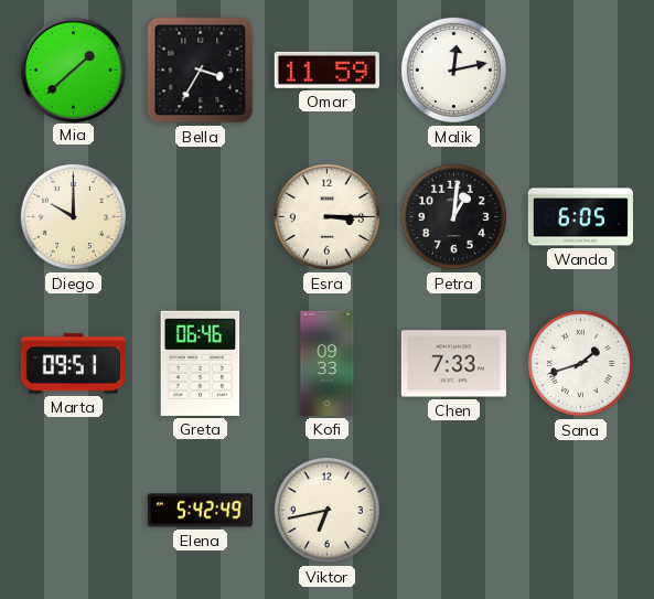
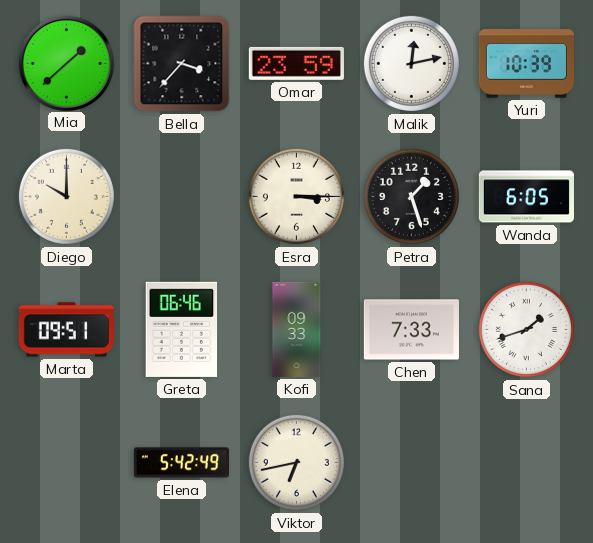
Bella: 3:35 -> 3:37 (182, 64)
Omar: 11:59 -> 23:59 (296, 63)
Yuri: none -> 10:39 (526, 64)
Petra: 1:01 -> 1:27 (411, 196)
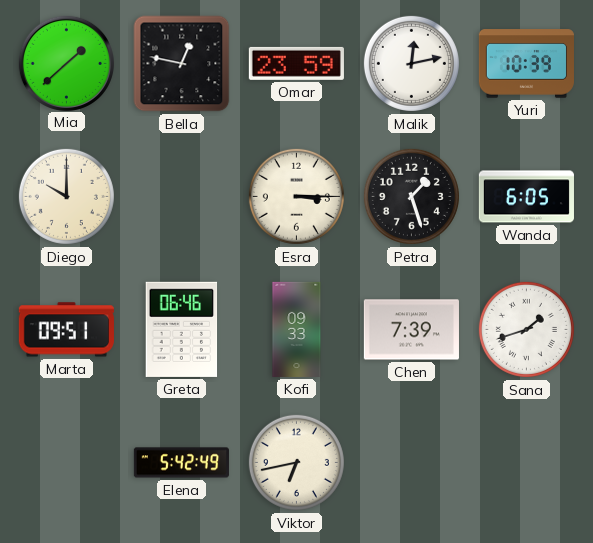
Bella: 3:37 -> 12:47 (182, 64)
Chen: 7:33 -> 7:39 (411, 330)
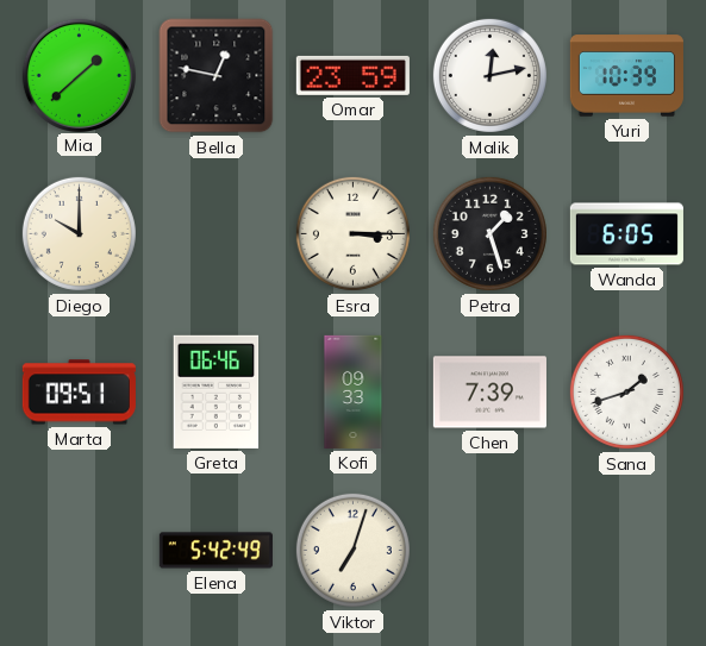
Viktor: 6:43 -> 7:03 (352, 550)
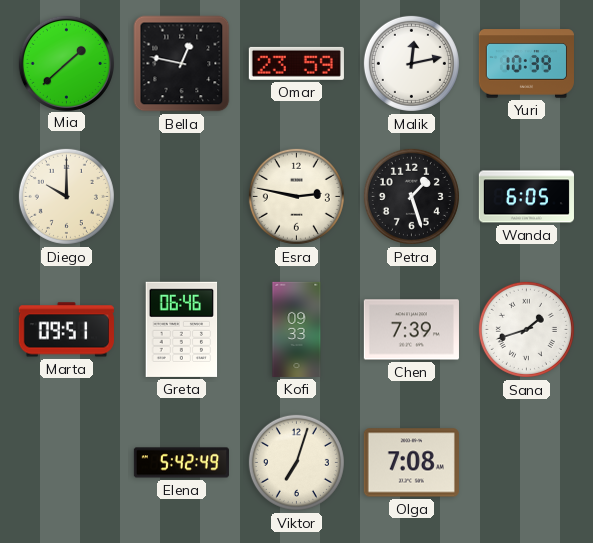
Esra: 3:15 -> 2:47 (296, 196)
Olga: none -> 7:08 (411, 463)
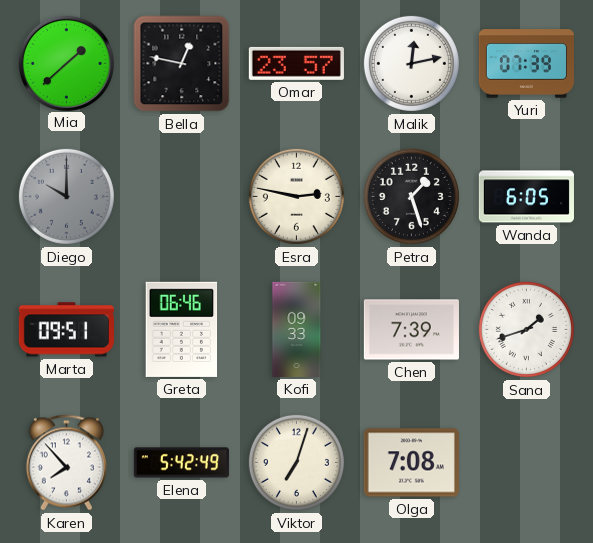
Omar: 23:59 -> 23:57 (296, 63)
Yuri: 10:39 -> 07:39 (526, 64)
Diego dial: cream -> grey (66, 196)
Karen: none -> 7:53 (66, 463)
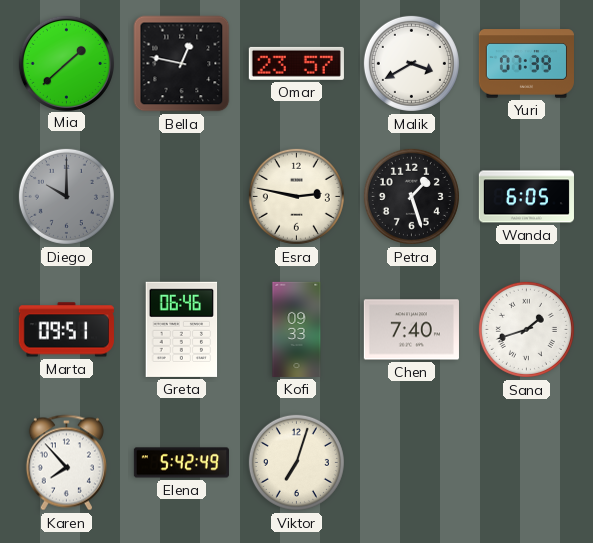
Malik: 12:13 -> 3:40 (411, 63)
Chen: 7:39 -> 7:40 (411, 330)
Olga: 7:08 -> none (411, 463)
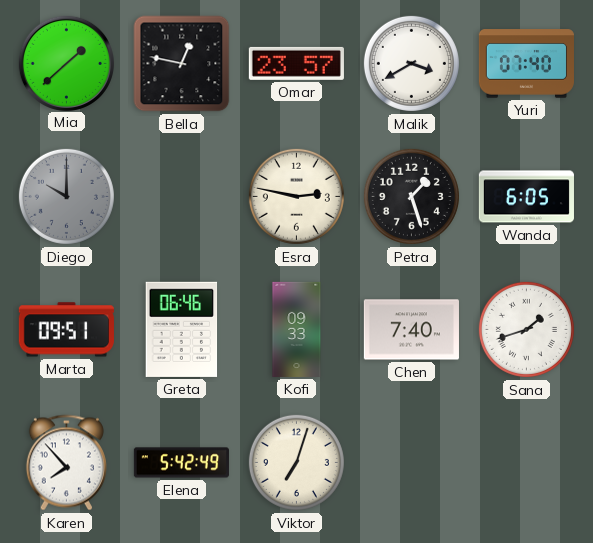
Yuri: 07:39 -> 07:40 (526, 64)
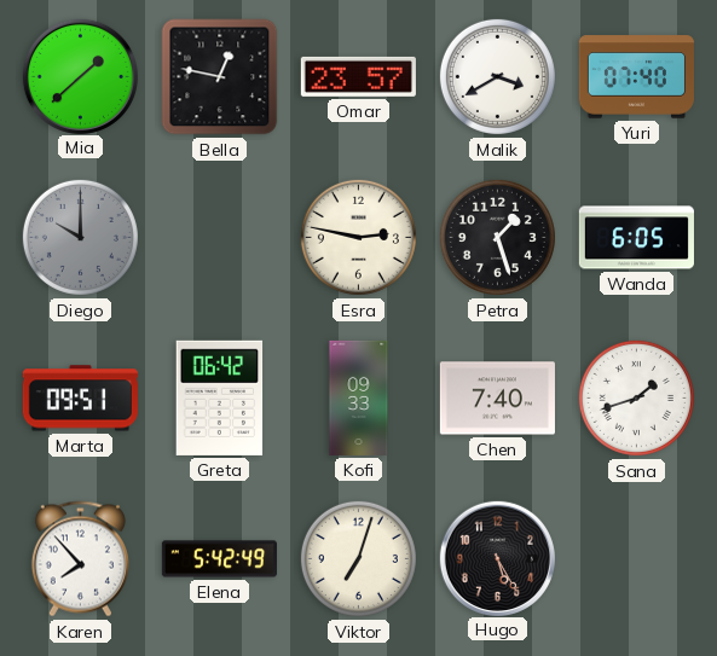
Greta: 06:46 -> 06:42 (220, 397)
Hugo: none -> 5:25 (497, 558)
